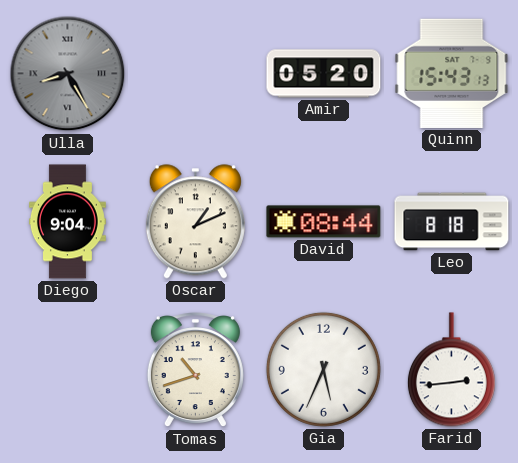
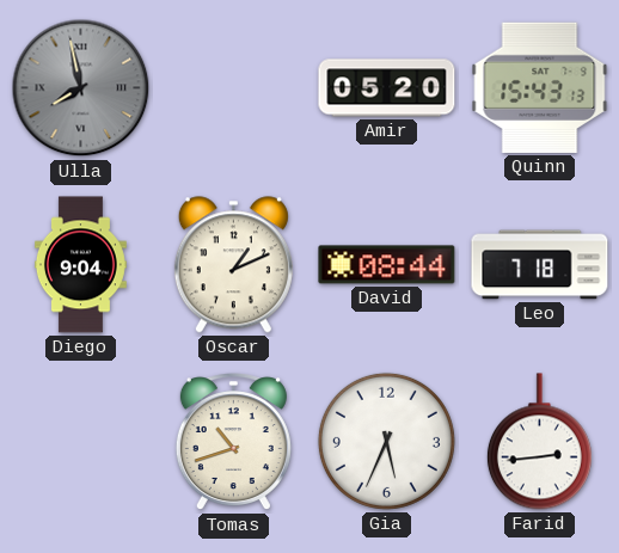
Ulla: 8:25 -> 7:58 (81, 88)
Leo: 8:18 -> 7:18 (540, 265)
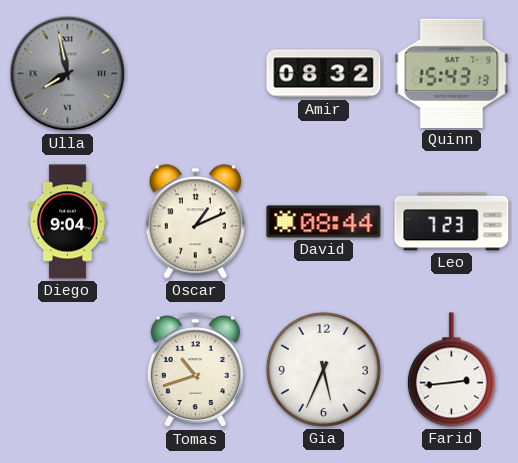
Amir: 05:20 -> 08:32 (324, 74)
Leo: 7:18 -> 7:23 (452, 222)
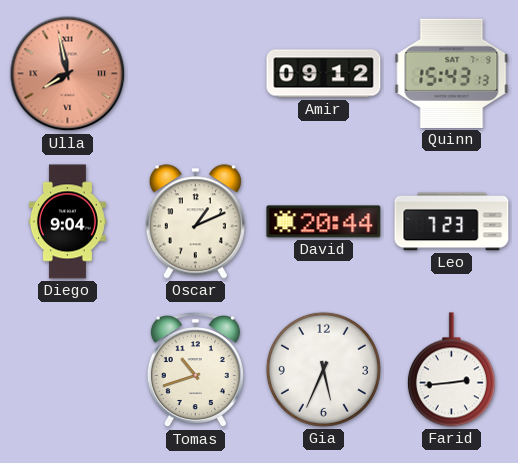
Ulla dial: grey -> salmon (68, 74)
Amir: 08:32 -> 09:12 (324, 74)
David: 08:44 -> 20:44 (324, 222)
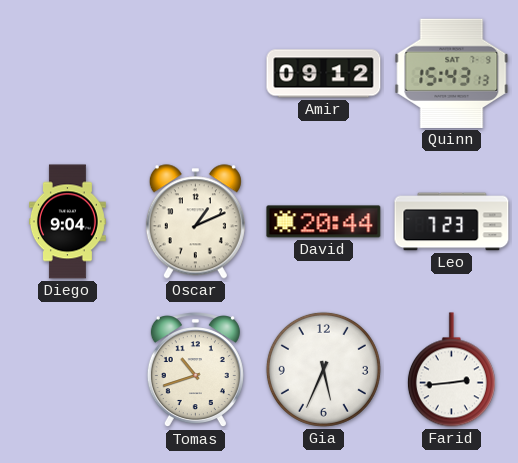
Ulla: 7:58 -> none (68, 74)
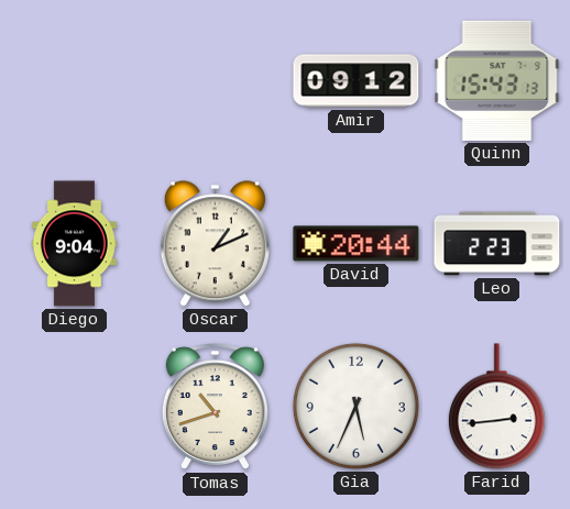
Leo: 7:23 -> 2:23 (497, 244)
